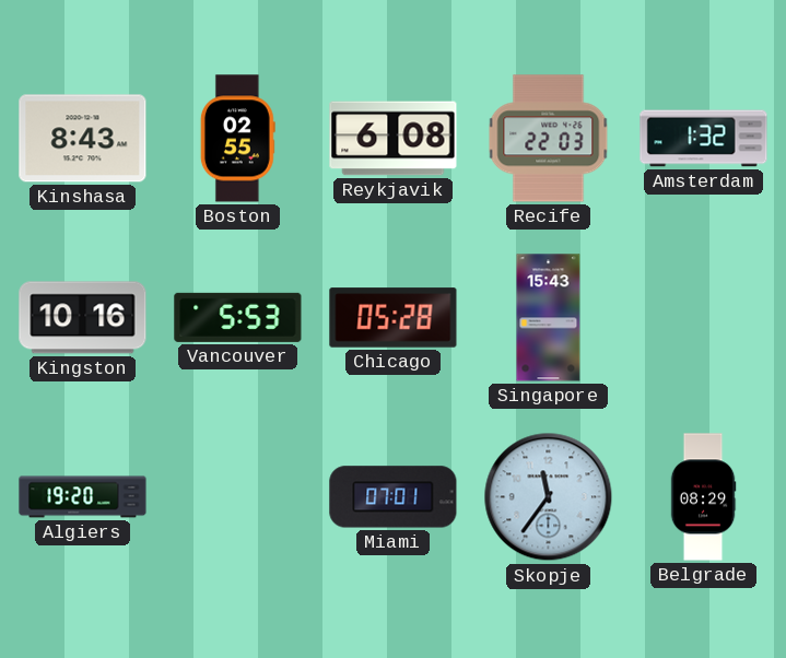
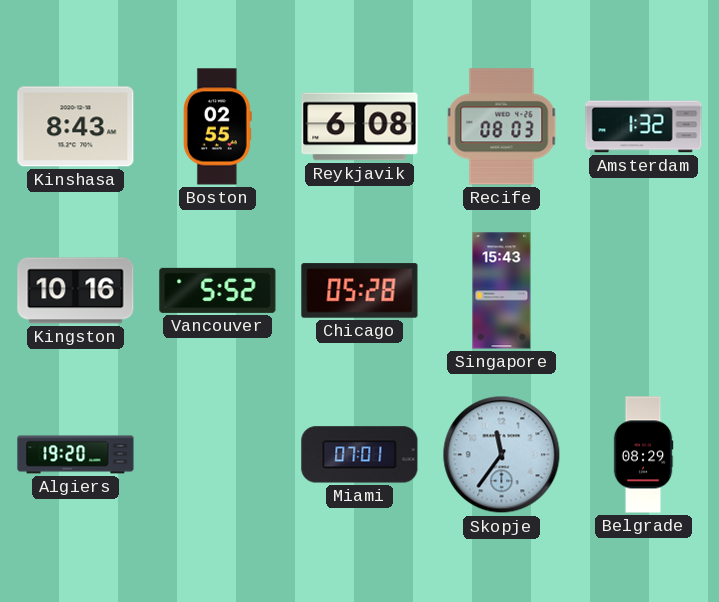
Recife: 22:03 -> 08:03 (502, 127)
Vancouver: 5:53 -> 5:52 (218, 290)
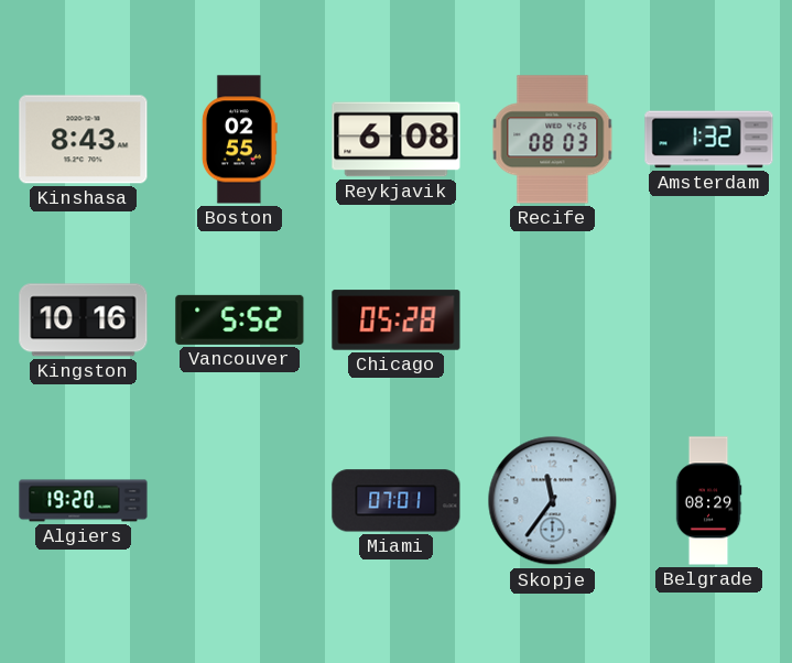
Singapore: 15:43 -> none (502, 291)
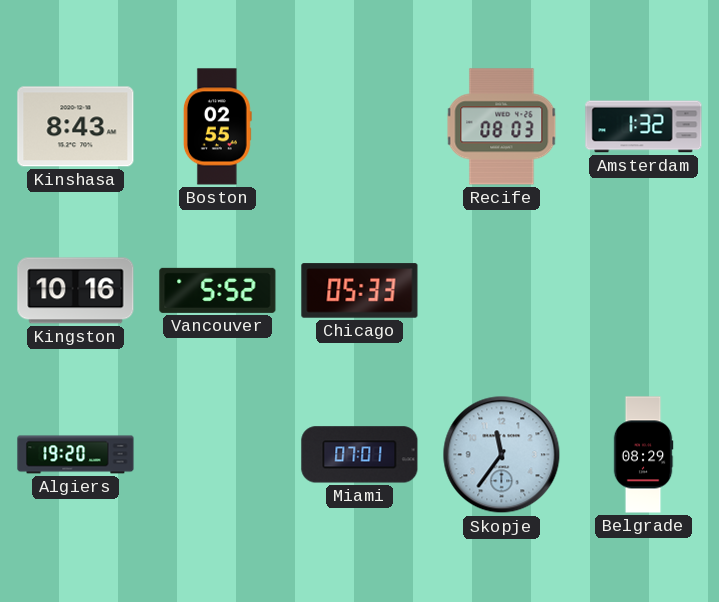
Reykjavik: 6:08 -> none (397, 140)
Chicago: 05:28 -> 05:33 (360, 291)
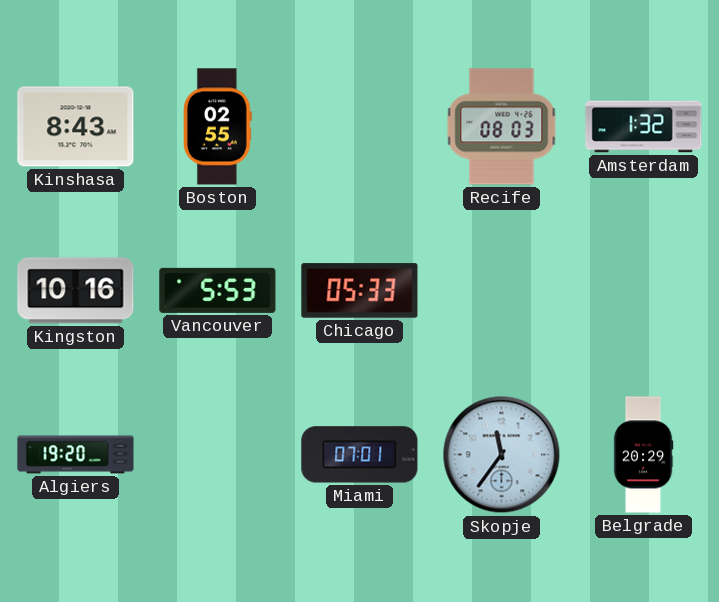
Vancouver: 5:52 -> 5:53 (218, 290)
Belgrade: 08:29 -> 20:29 (643, 455)
